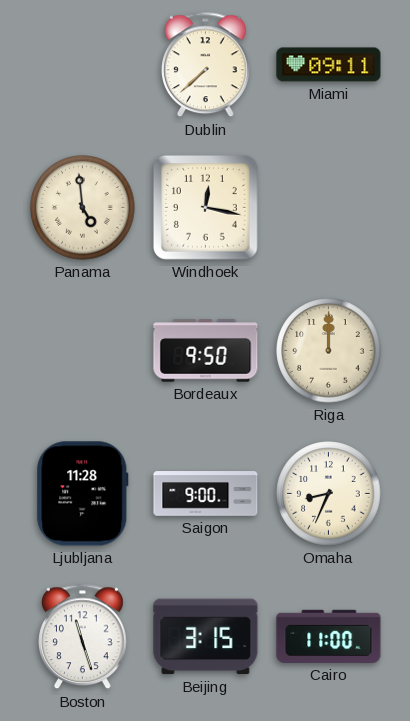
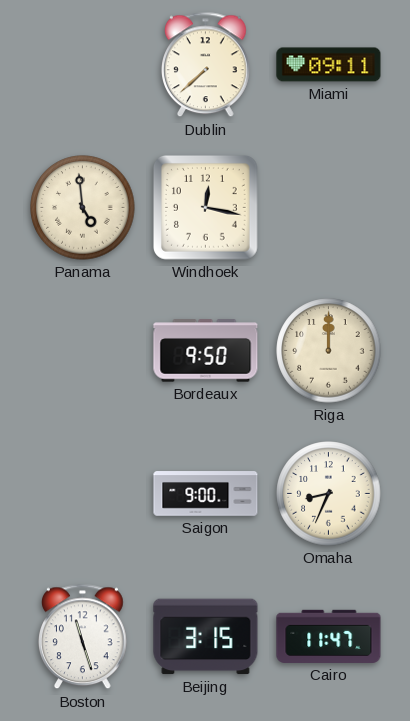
Ljubljana: 11:28 -> none (83, 494)
Cairo: 11:00 -> 11:47 (329, 636)
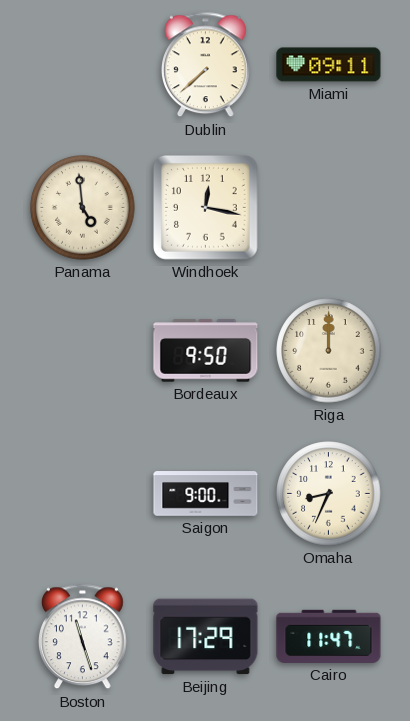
Beijing: 3:15 -> 17:29 (206, 637)
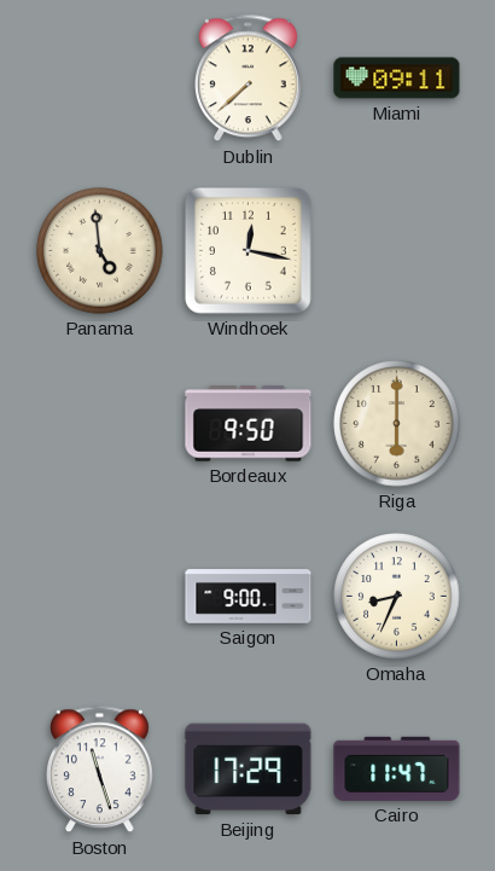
Riga: 12:00 -> 6:00 (397, 424)
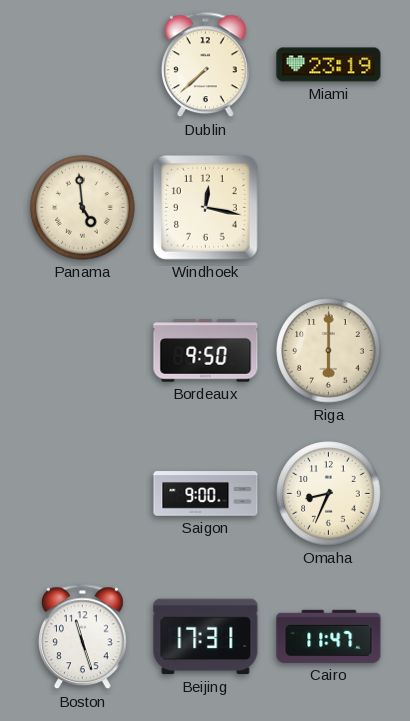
Miami: 09:11 -> 23:19 (329, 65)
Beijing: 17:29 -> 17:31 (206, 637)
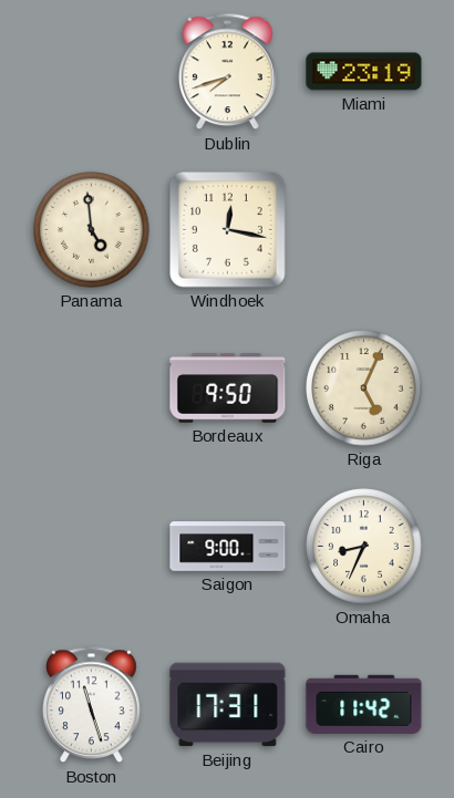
Dublin: 7:38 -> 7:42 (228, 72)
Riga: 6:00 -> 5:04 (364, 388)
Cairo: 11:47 -> 11:42 (364, 704)
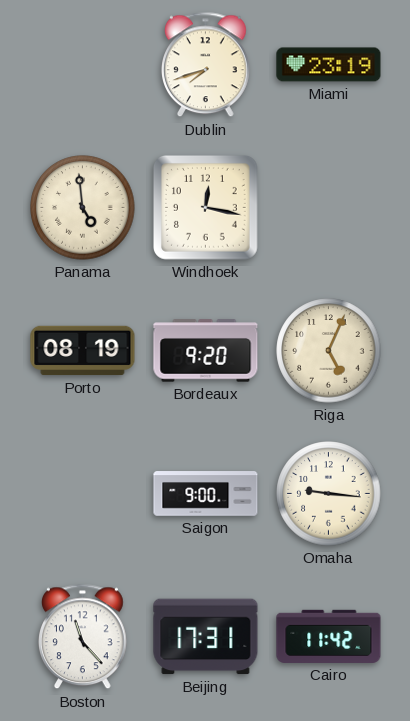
Porto: none -> 08:19 (83, 351)
Bordeaux: 9:50 -> 9:20 (206, 351)
Omaha: 8:34 -> 9:16 (329, 494)
Boston: 11:27 -> 11:23 (83, 637)
